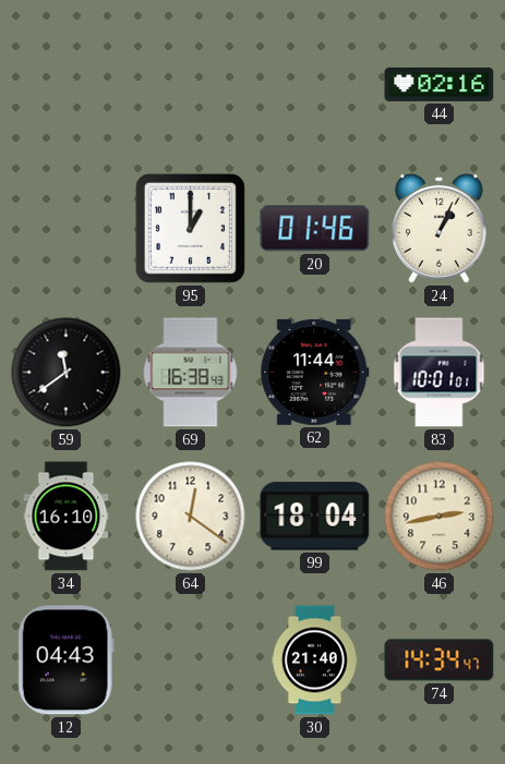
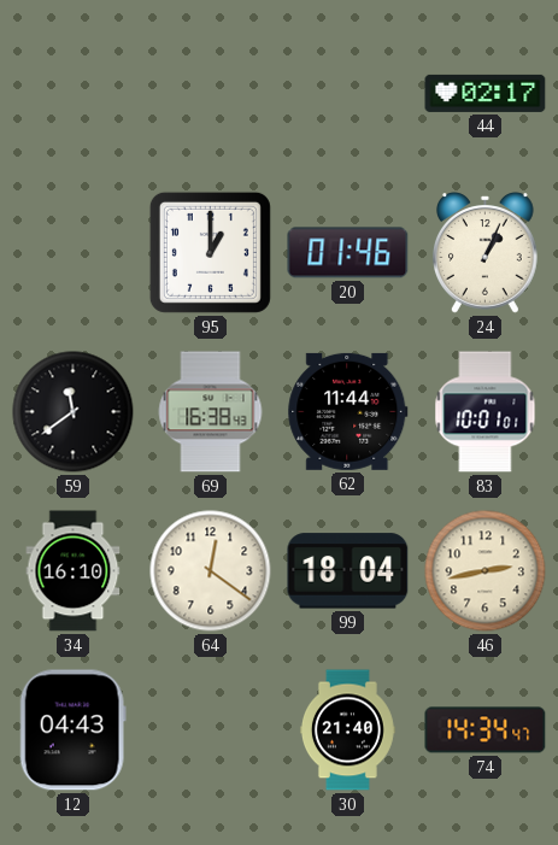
44: 02:16 -> 02:17 (486, 93)
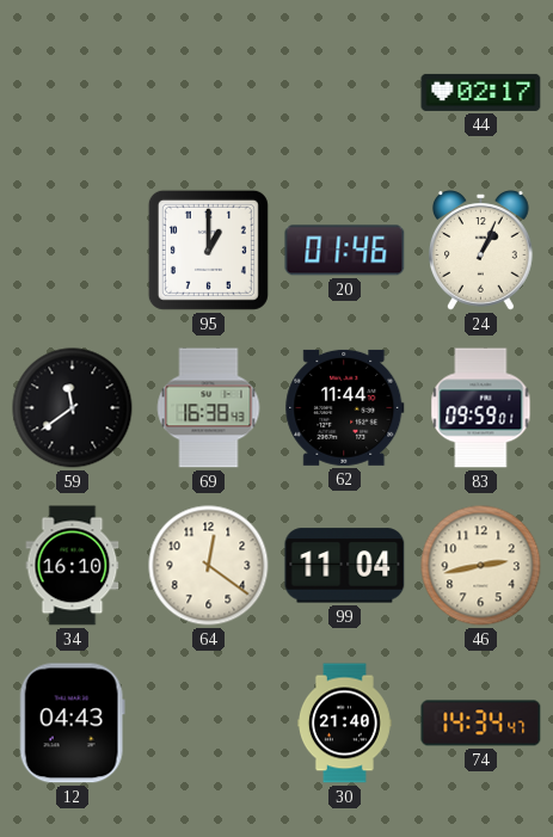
83: 10:01 -> 09:59 (481, 408)
99: 18:04 -> 11:04 (345, 566)
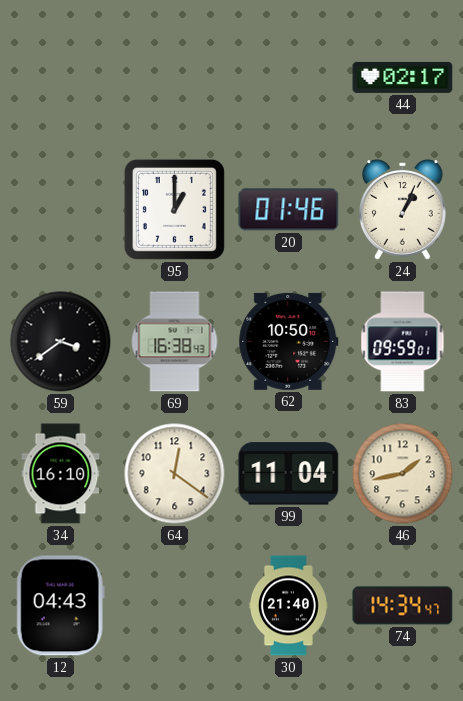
59: 11:39 -> 3:39 (61, 342)
62: 11:44 -> 10:50 (289, 341)
46: 2:43 -> 1:43 (403, 474)
